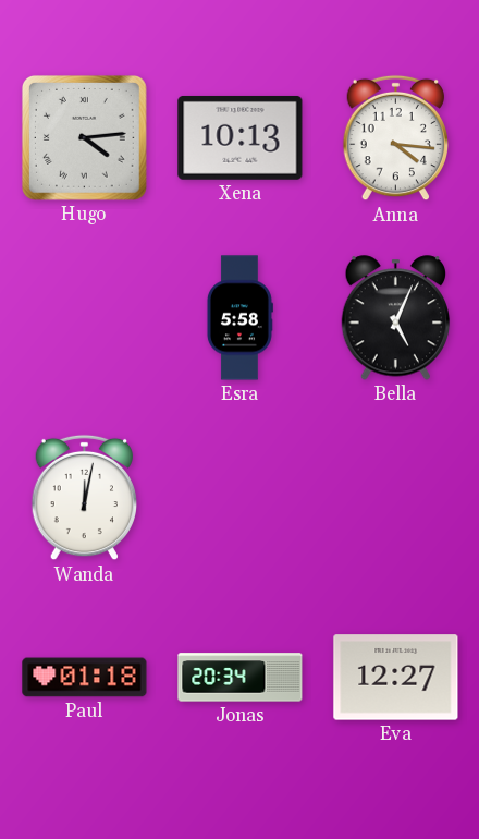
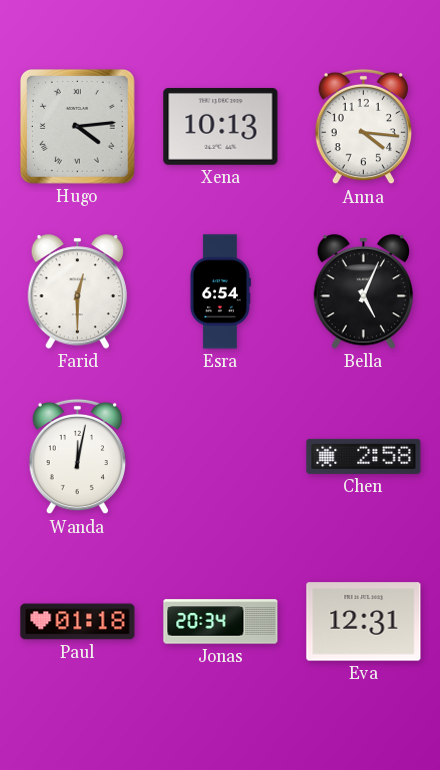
Farid: none -> 12:30 (78, 292)
Esra: 5:58 -> 6:54 (220, 292)
Chen: none -> 2:58 (364, 456)
Eva: 12:27 -> 12:31 (364, 622)
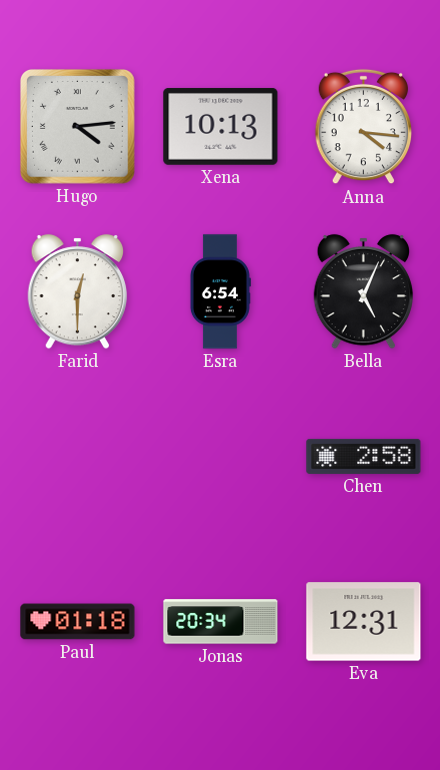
Wanda: 12:02 -> none (77, 457)
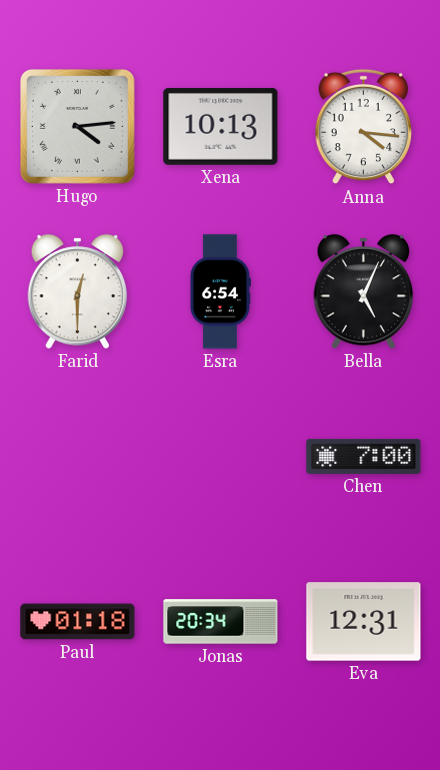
Chen: 2:58 -> 7:00 (364, 456)
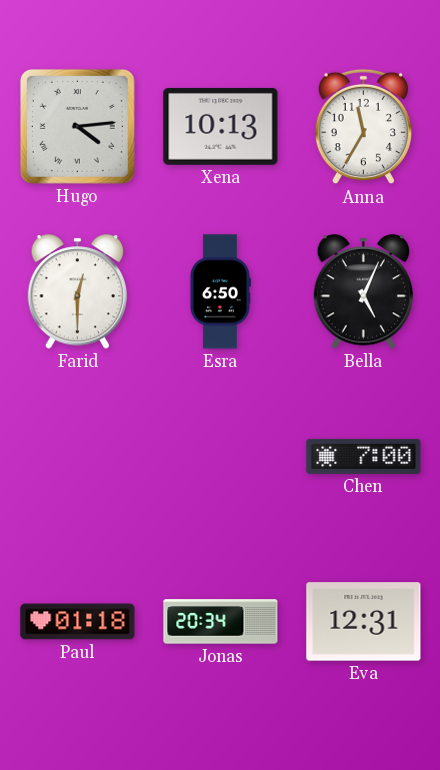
Anna: 4:16 -> 11:35 (363, 127)
Esra: 6:54 -> 6:50 (220, 292)
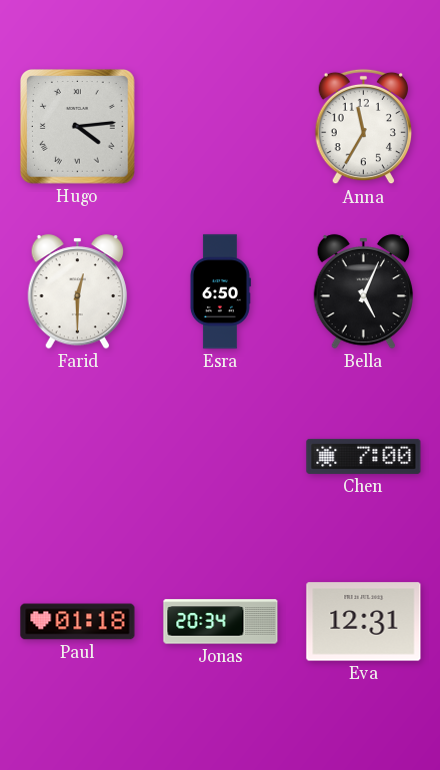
Xena: 10:13 -> none (221, 126)
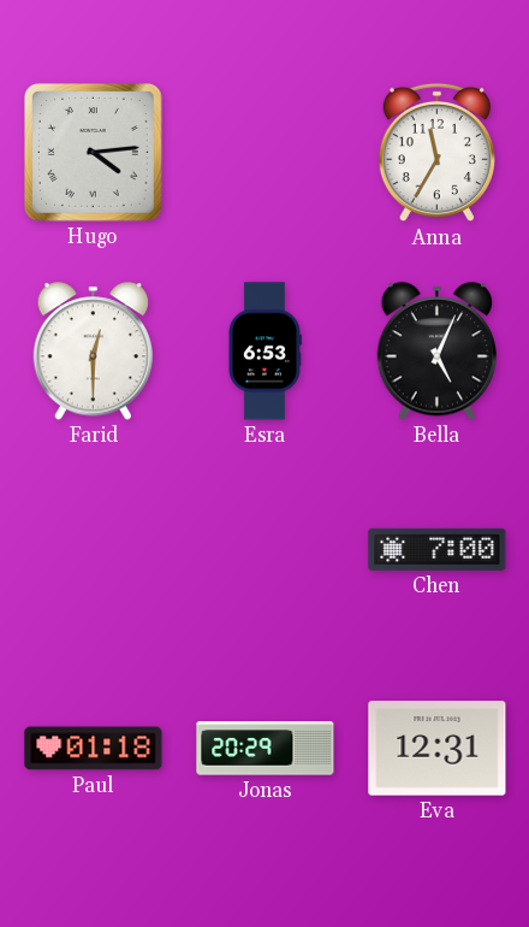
Esra: 6:50 -> 6:53 (264, 352)
Jonas: 20:34 -> 20:29 (266, 749)
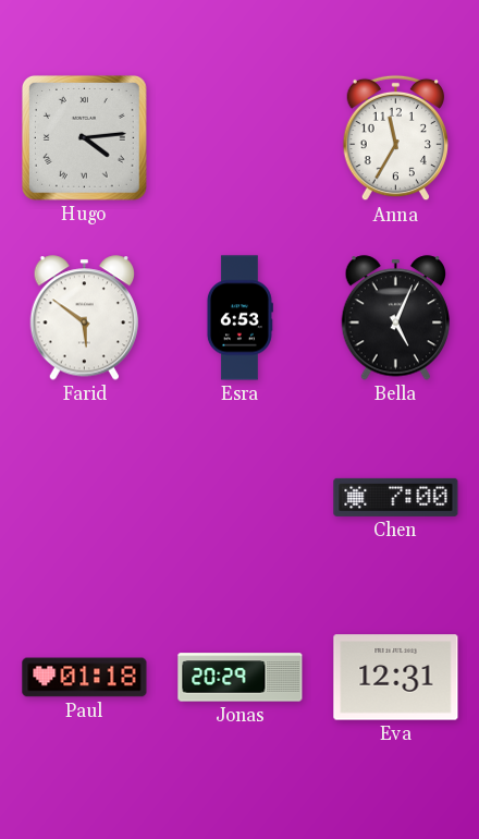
Farid: 12:30 -> 5:51 (85, 318)
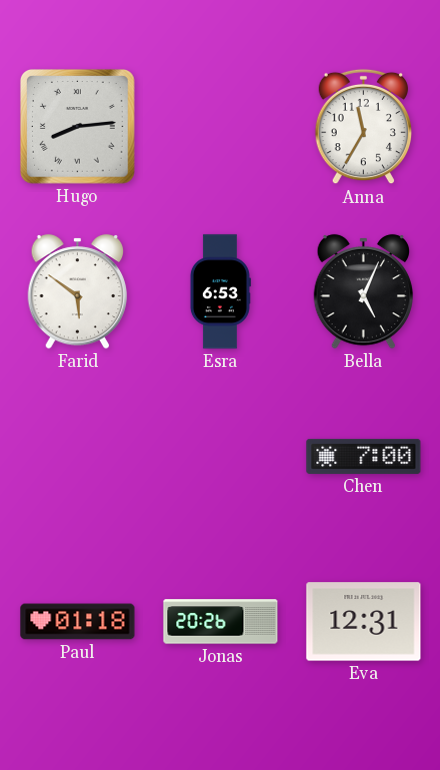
Hugo: 4:14 -> 8:14 (78, 127)
Jonas: 20:29 -> 20:26 (221, 622)
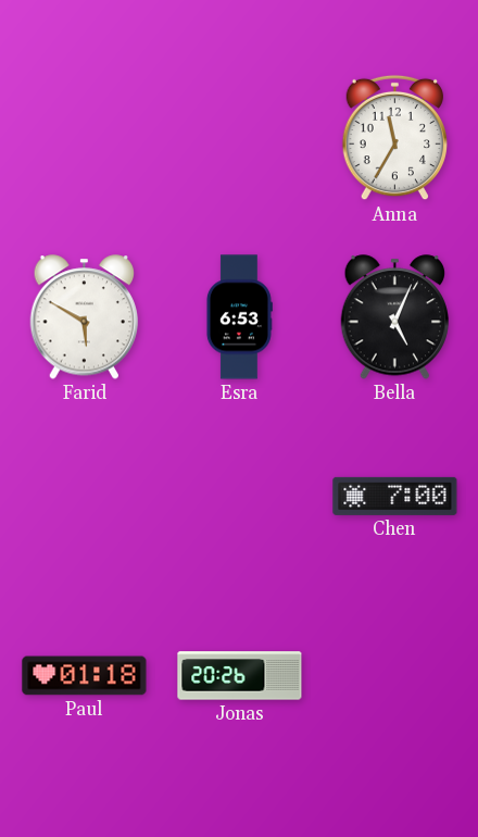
Hugo: 8:14 -> none (78, 127)
Farid: 5:51 -> 5:50 (85, 317)
Eva: 12:31 -> none (364, 622)
